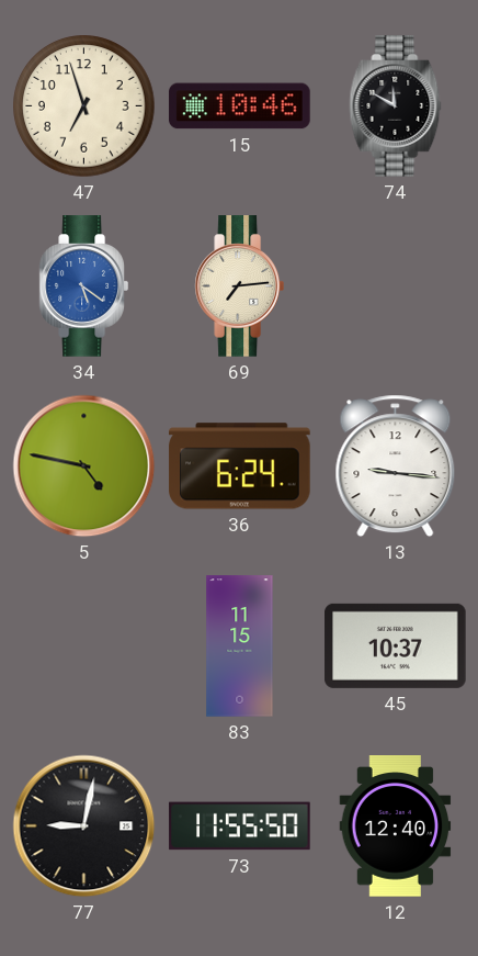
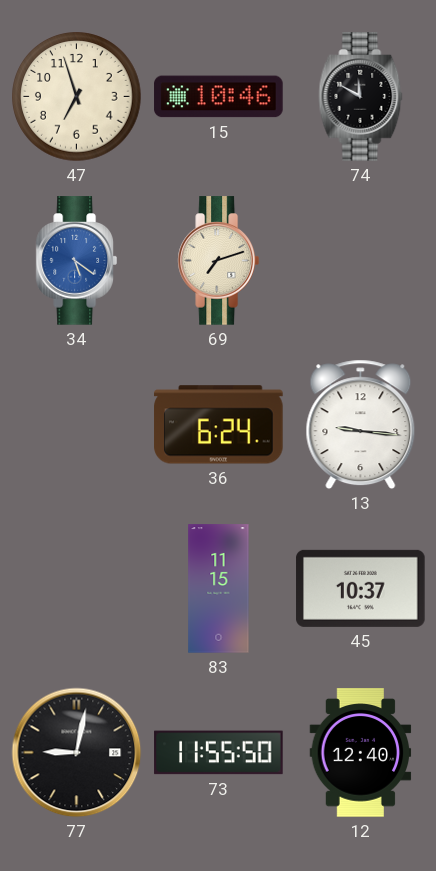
69: 7:14 -> 7:12 (218, 261)
5: 4:47 -> none (84, 466)
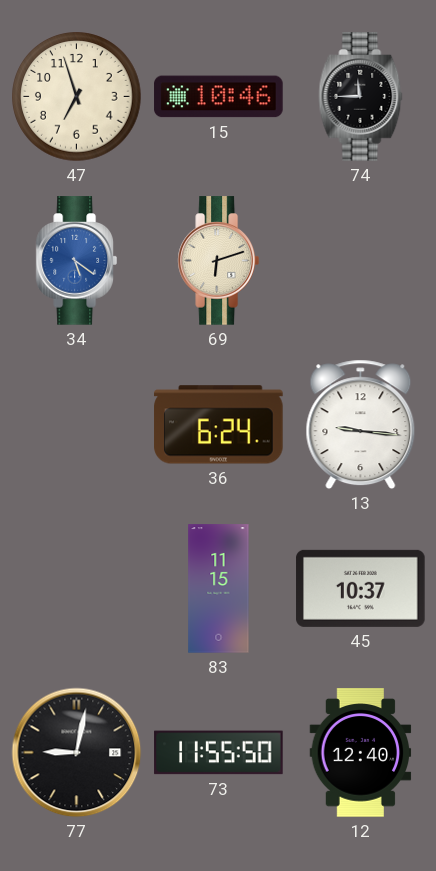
74: 11:50 -> 11:45 (361, 97)
69: 7:12 -> 6:12 (218, 261)
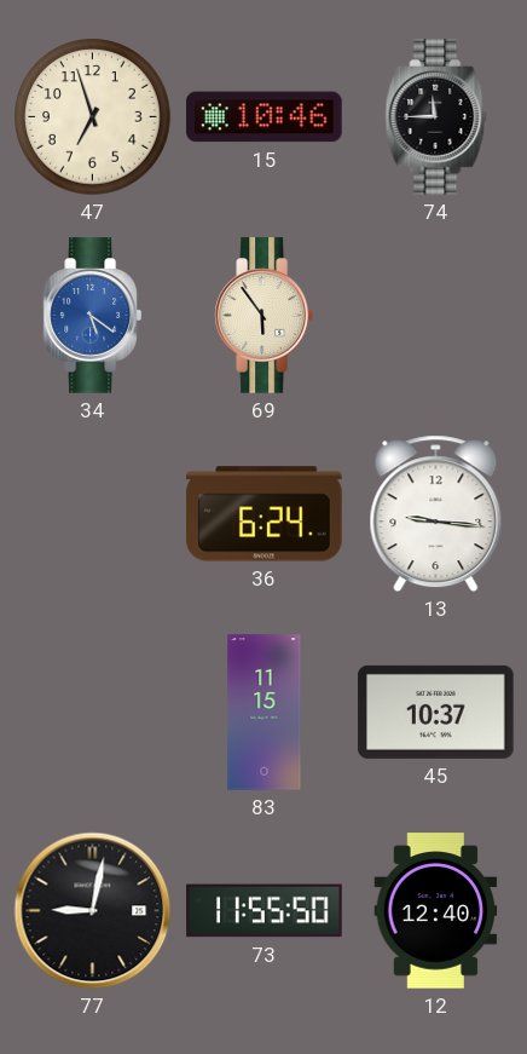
69: 6:12 -> 5:54 (263, 316)
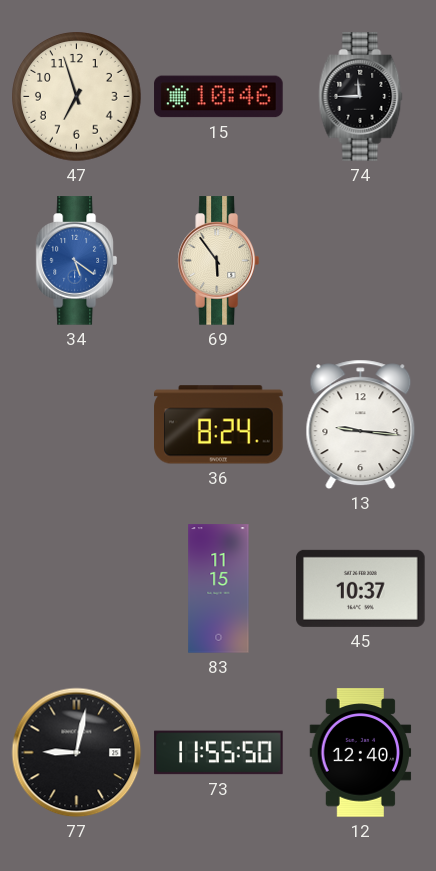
36: 6:24 -> 8:24 (219, 425)
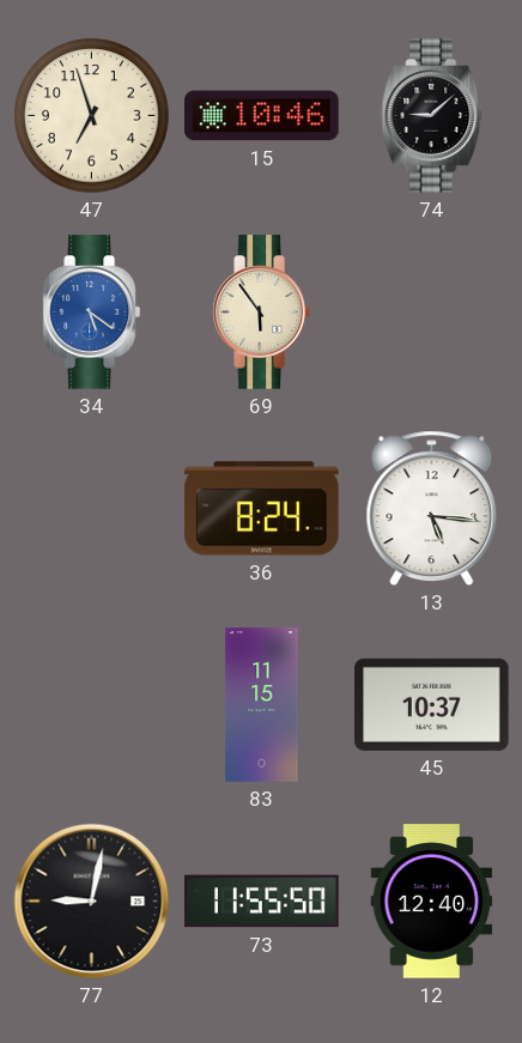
74: 11:45 -> 9:08 (432, 116)
13: 9:16 -> 5:16 (432, 509)
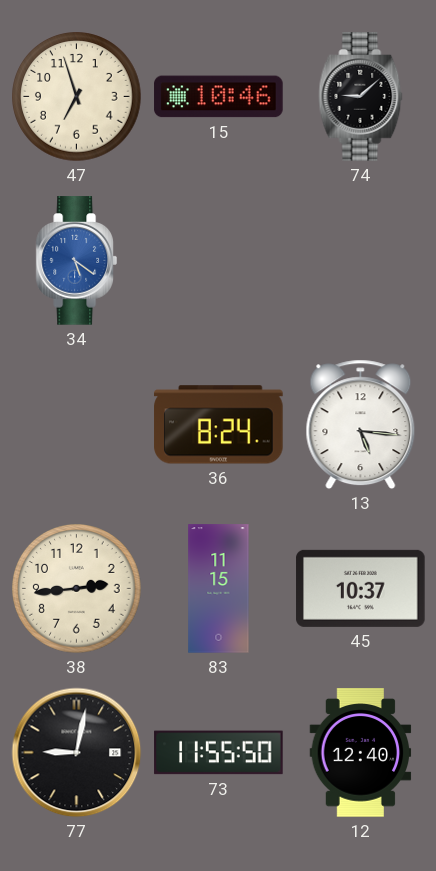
69: 5:54 -> none (261, 313)
38: none -> 2:44 (77, 589)
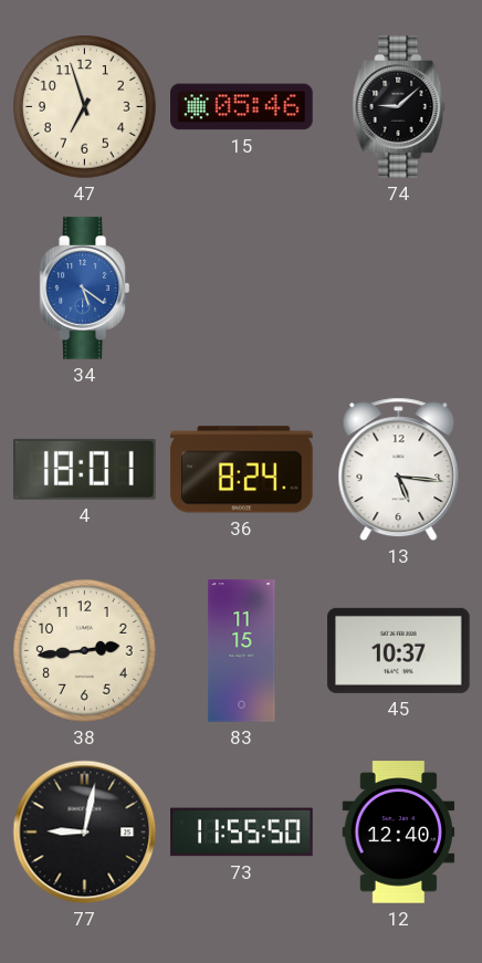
15: 10:46 -> 05:46 (242, 107)
4: none -> 18:01 (85, 469)
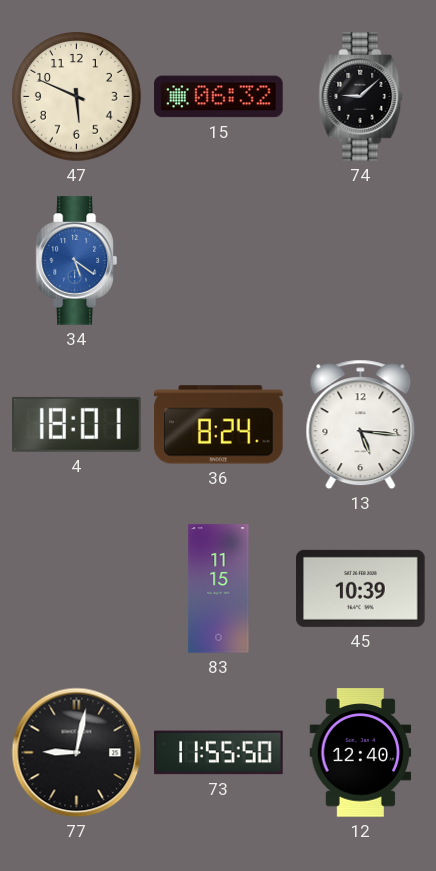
47: 6:57 -> 5:49 (77, 97)
15: 05:46 -> 06:32 (219, 97)
38: 2:44 -> none (85, 651)
45: 10:37 -> 10:39 (361, 588)
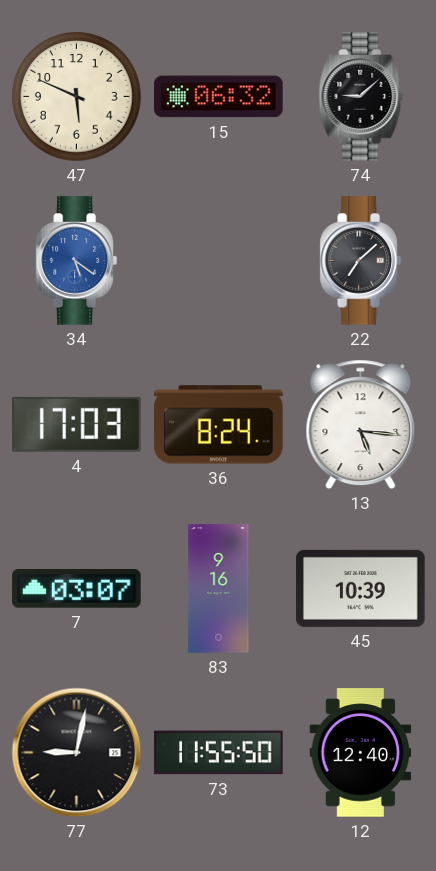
22: none -> 7:08 (360, 261)
4: 18:01 -> 17:03 (77, 424)
7: none -> 03:07 (77, 589)
83: 11:15 -> 9:16 (219, 589)
